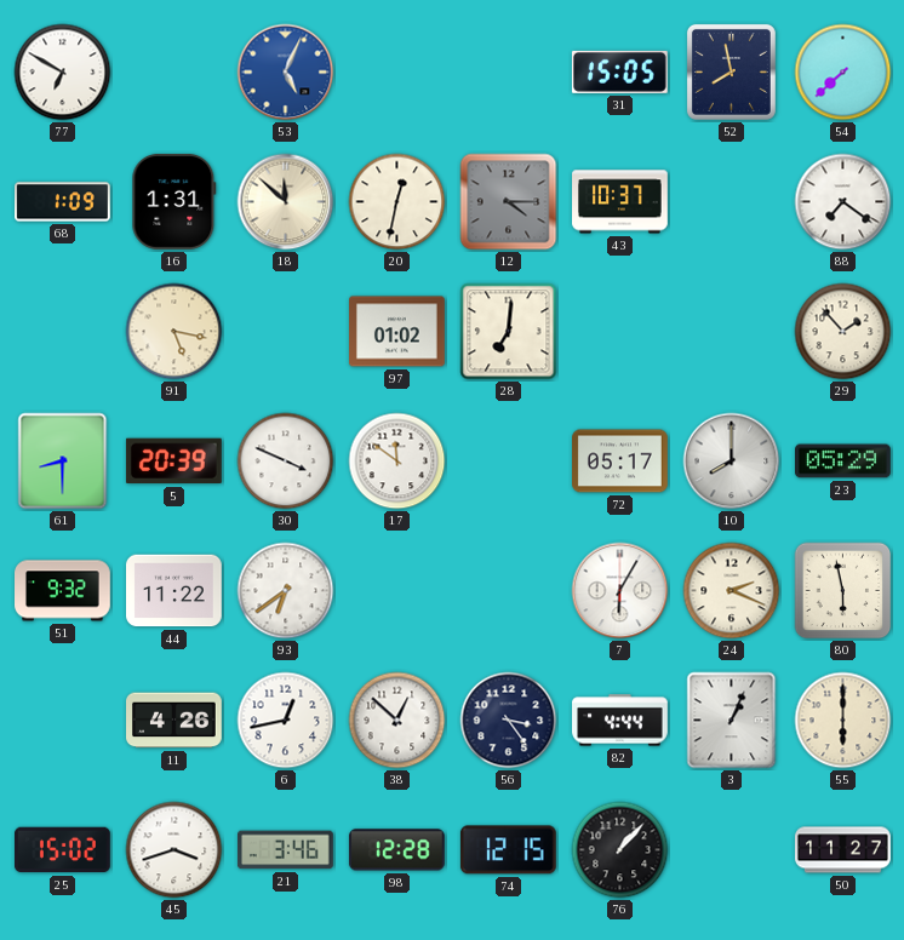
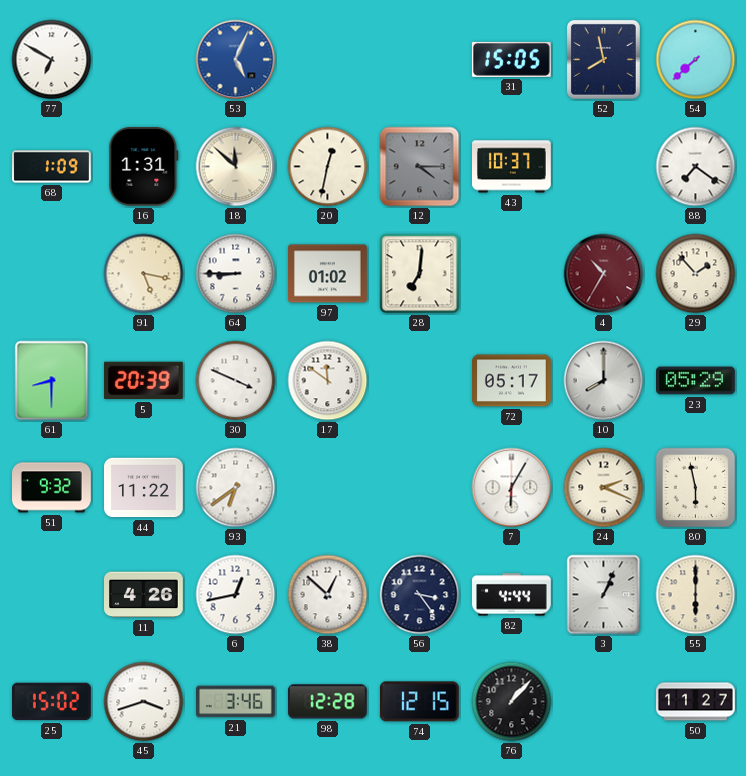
64: none -> 8:45 (236, 274)
4: none -> 10:35 (604, 274)
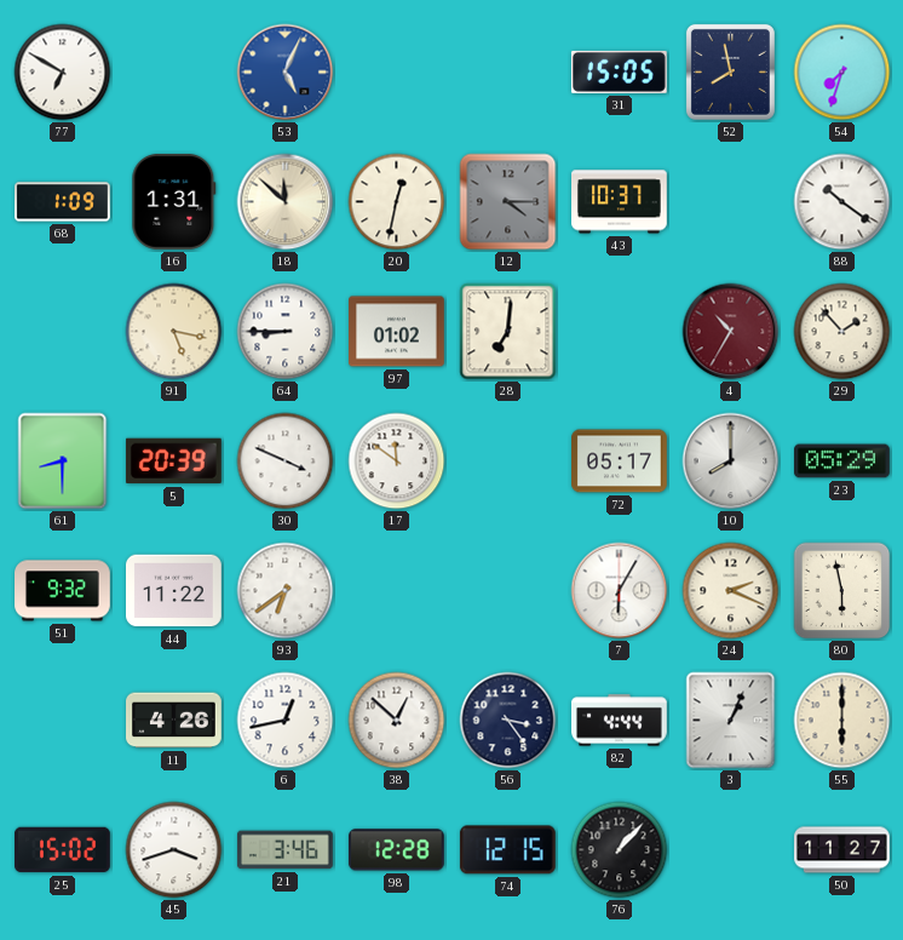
54: 7:38 -> 7:33 (842, 73)
88: 7:21 -> 10:21 (842, 202)
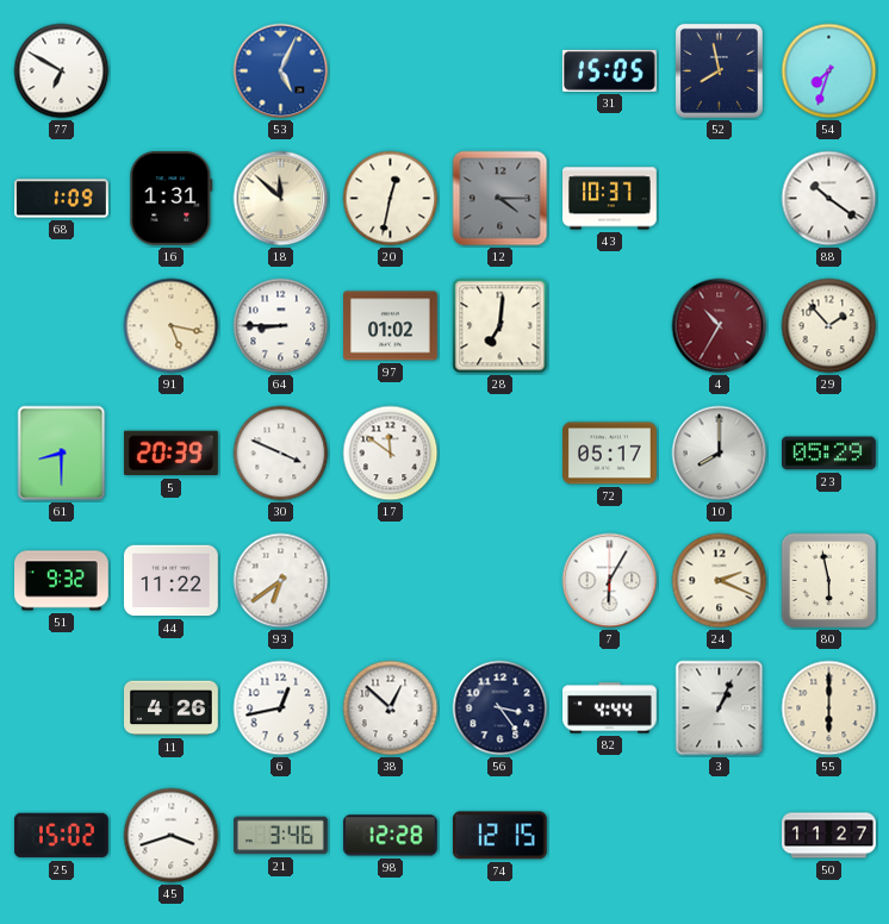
76: 1:07 -> none (620, 850)
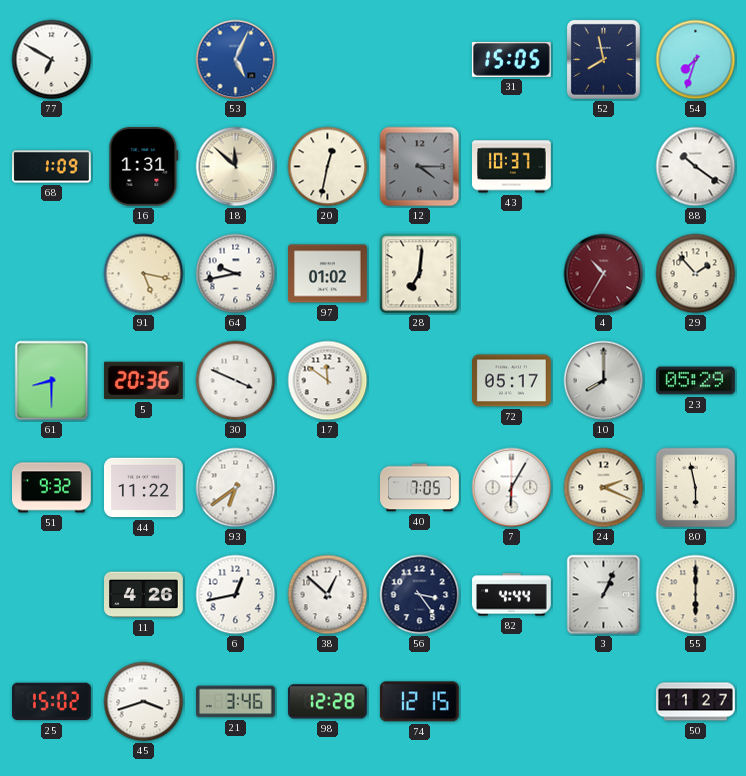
64: 8:45 -> 9:43 (236, 274)
5: 20:39 -> 20:36 (143, 381)
40: none -> 7:05 (420, 488)
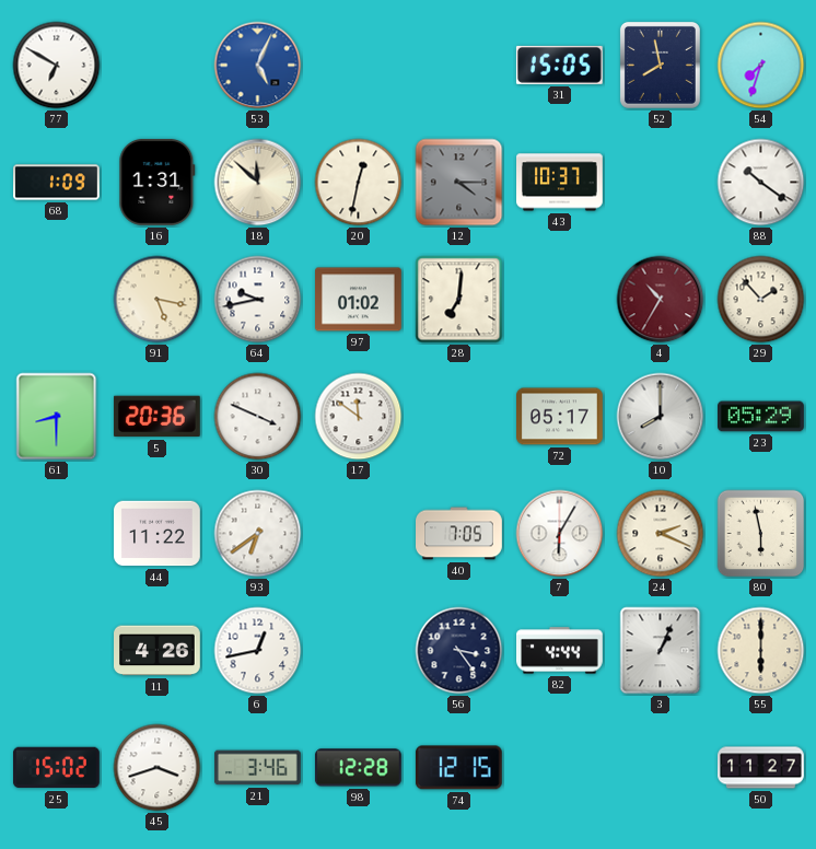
51: 9:32 -> none (52, 488)
38: 12:52 -> none (328, 595)
